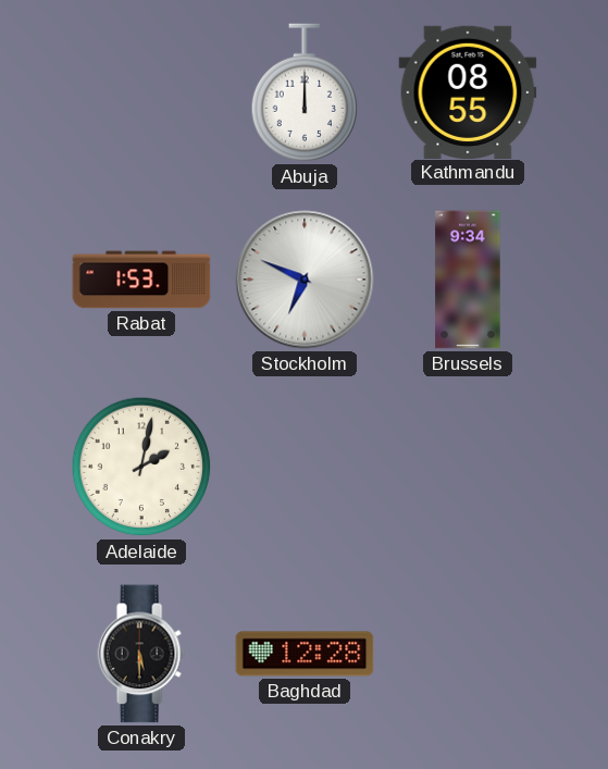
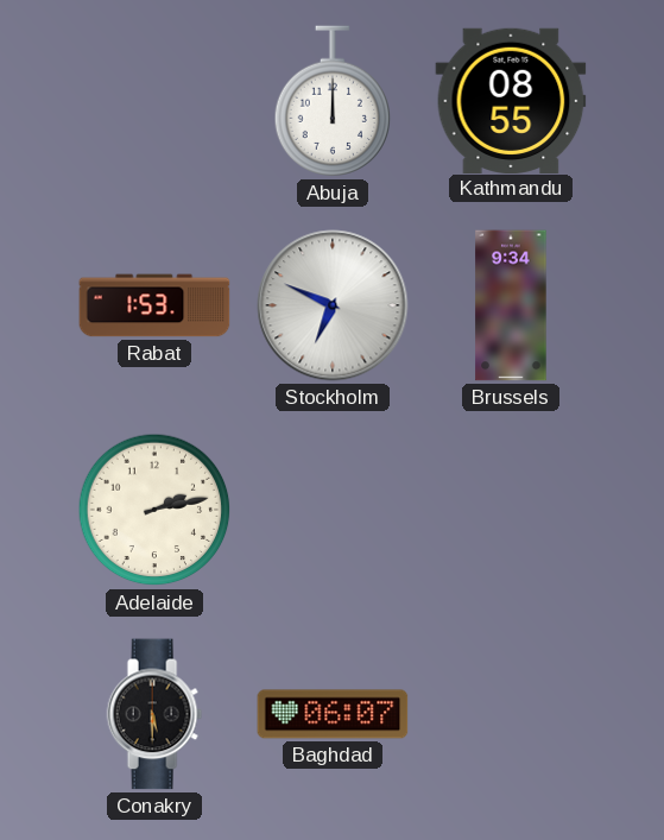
Adelaide: 2:02 -> 2:13 (154, 510)
Baghdad: 12:28 -> 06:07 (333, 714)
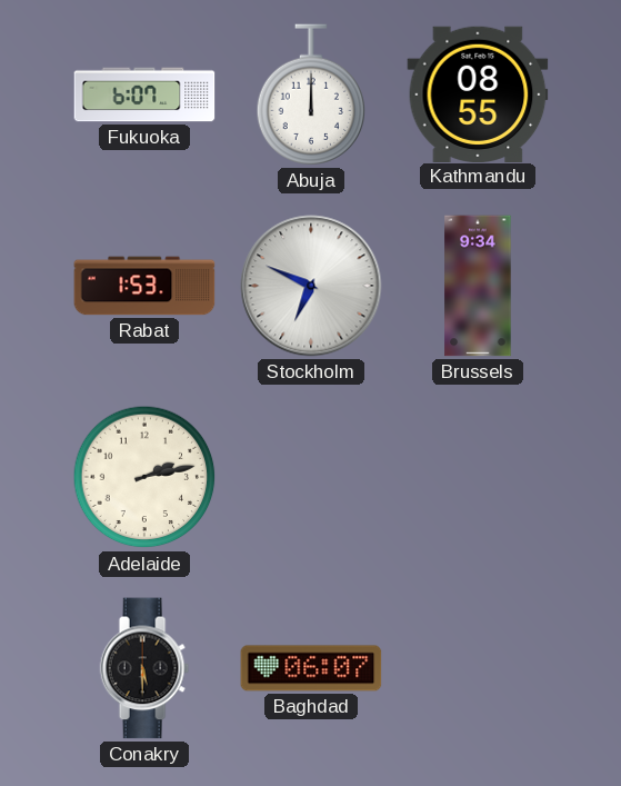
Fukuoka: none -> 6:07 (144, 94)
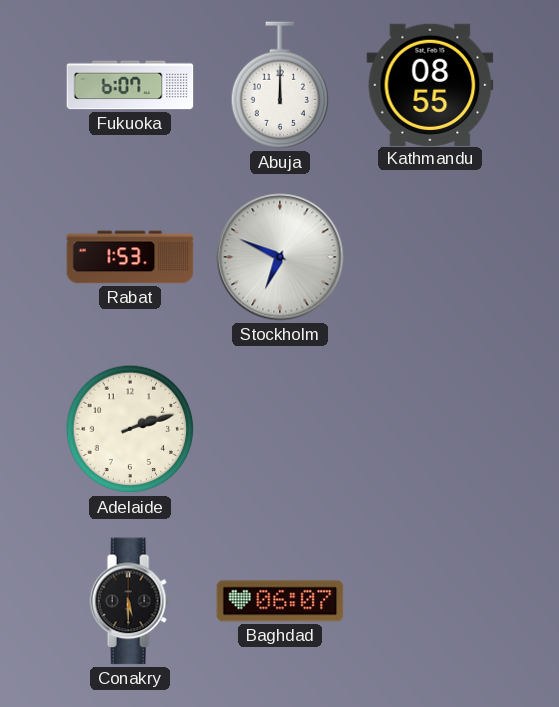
Brussels: 9:34 -> none (478, 286)
Adelaide: 2:13 -> 2:12 (130, 429)
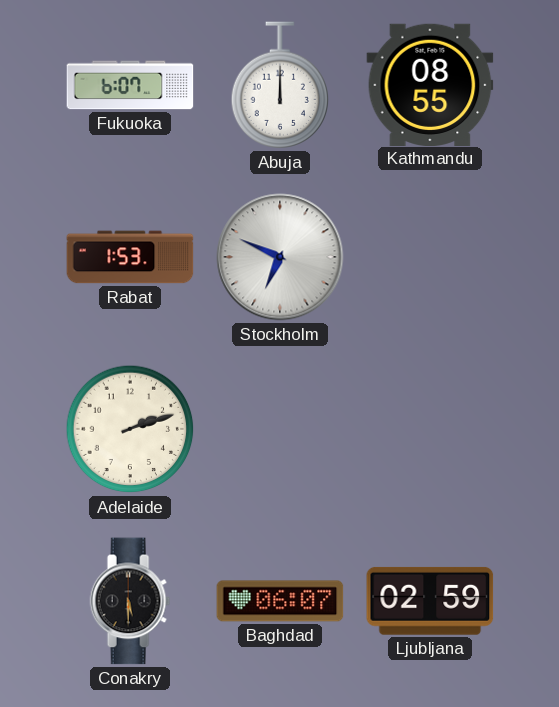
Ljubljana: none -> 02:59 (430, 601)
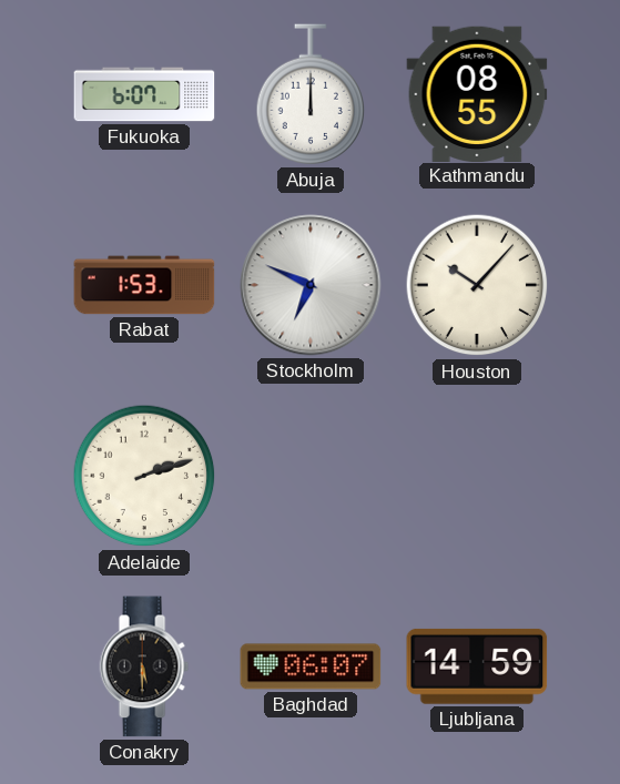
Houston: none -> 10:07 (477, 285)
Ljubljana: 02:59 -> 14:59 (477, 666)
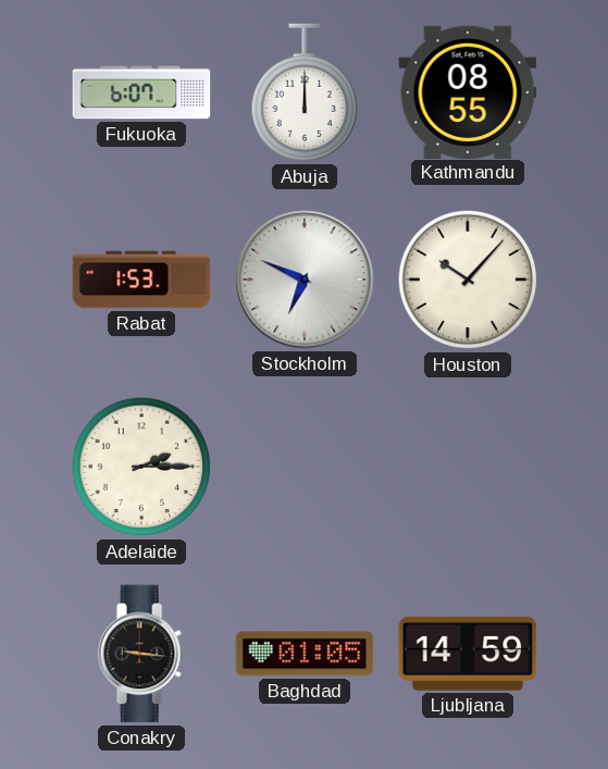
Adelaide: 2:12 -> 2:15 (141, 467)
Conakry: 5:30 -> 9:16 (141, 654)
Baghdad: 06:07 -> 01:05 (305, 654)
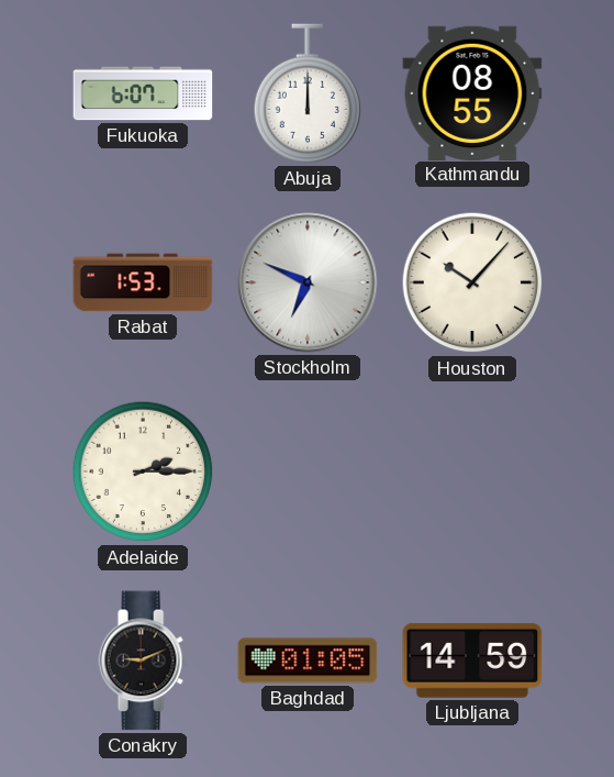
Conakry: 9:16 -> 9:11 (143, 661)
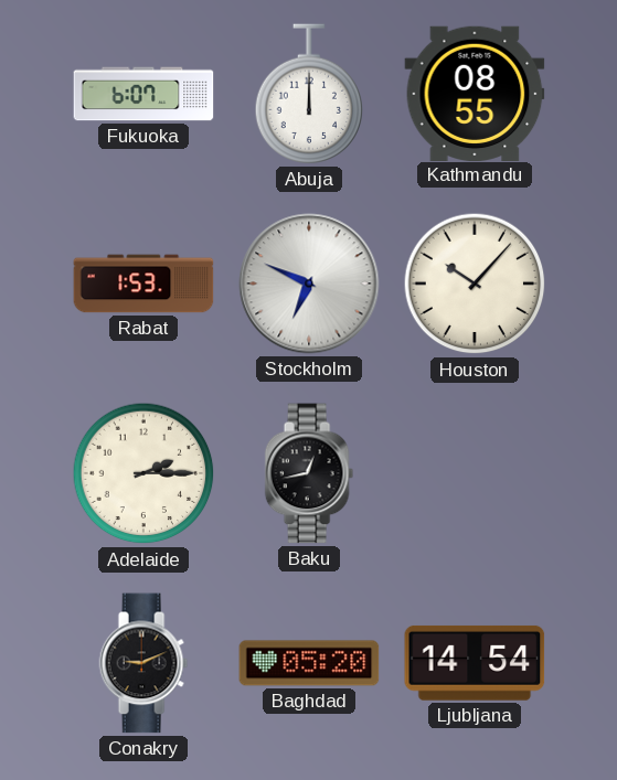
Baku: none -> 12:43 (309, 473)
Baghdad: 01:05 -> 05:20 (309, 663)
Ljubljana: 14:59 -> 14:54 (475, 663)
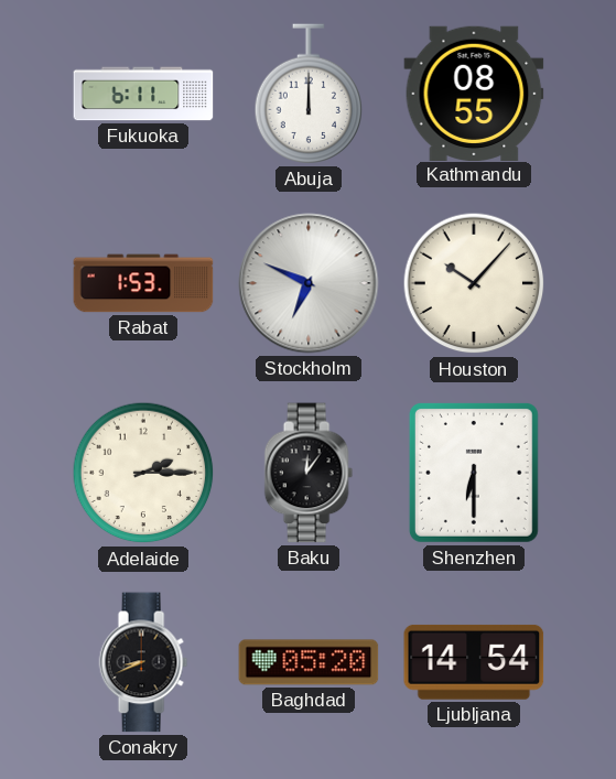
Fukuoka: 6:07 -> 6:11 (143, 94)
Baku: 12:43 -> 12:06 (309, 473)
Shenzhen: none -> 6:30 (474, 473)
Conakry: 9:11 -> 8:41 (143, 662)
